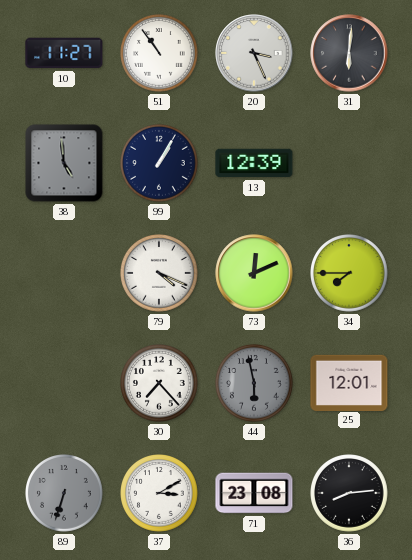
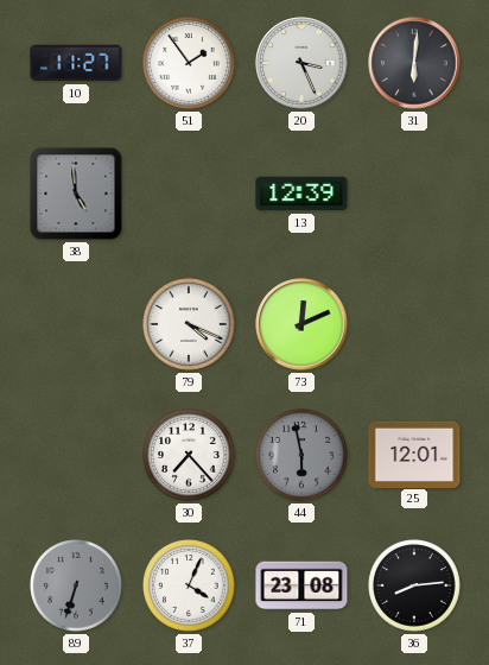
51: 10:54 -> 1:54 (190, 64)
99: 1:05 -> none (160, 164)
34: 7:45 -> none (350, 274)
37: 3:10 -> 4:04 (190, 587)
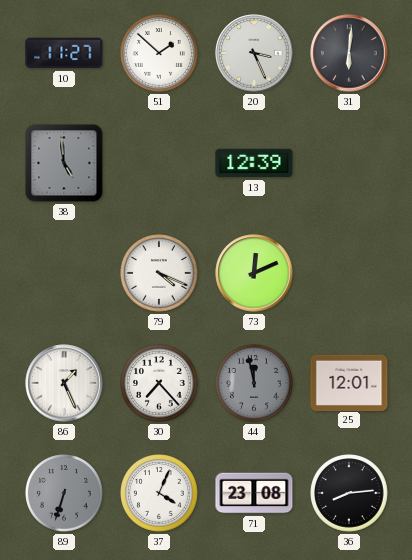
51: 1:54 -> 1:52 (160, 54)
86: none -> 1:26 (64, 383)
44: 5:58 -> 11:58 (255, 384)
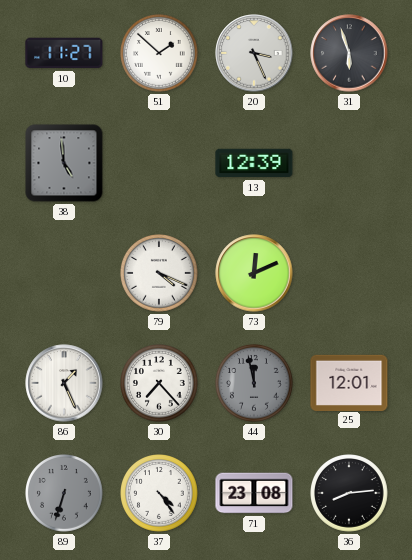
31: 6:01 -> 5:57 (349, 53)
37: 4:04 -> 4:24 (160, 494)
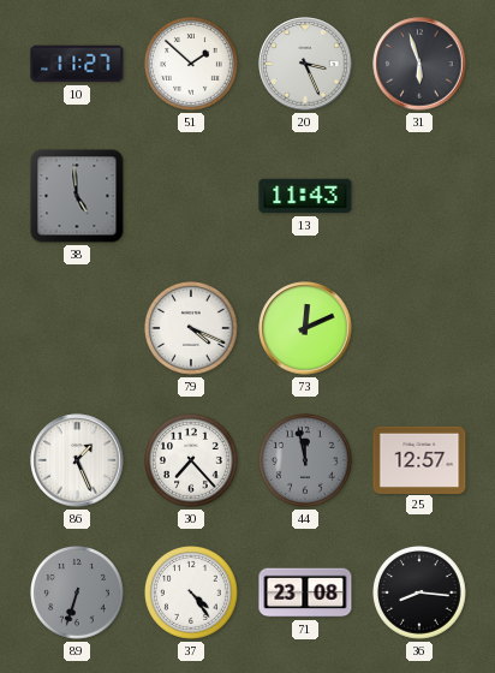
13: 12:39 -> 11:43 (305, 196)
25: 12:01 -> 12:57 (419, 459)
36: 8:14 -> 8:16 (421, 594)
